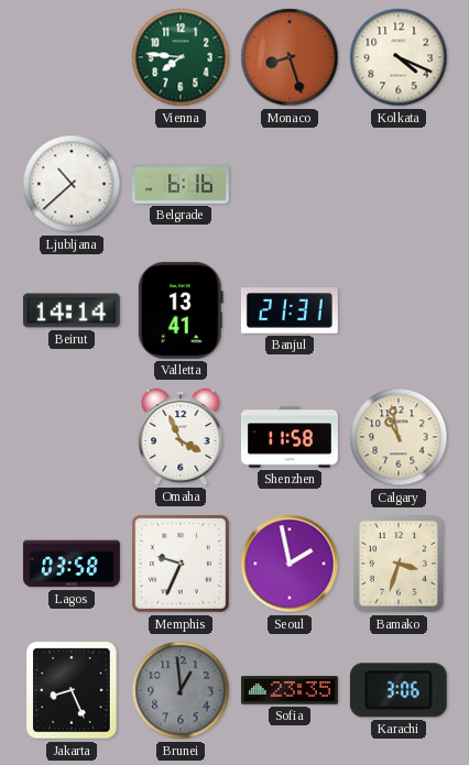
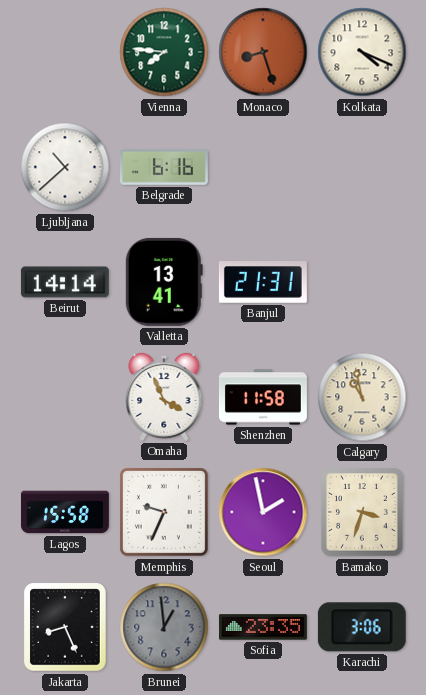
Lagos: 03:58 -> 15:58 (65, 512)
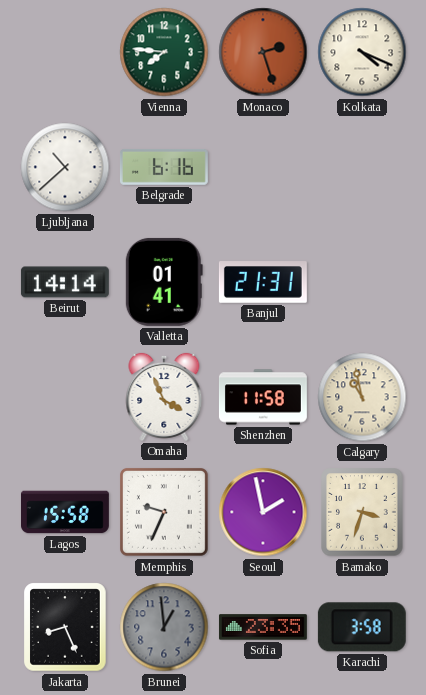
Monaco: 8:27 -> 2:27 (263, 52)
Valletta: 13:41 -> 01:41 (164, 282)
Karachi: 3:06 -> 3:58 (362, 627)
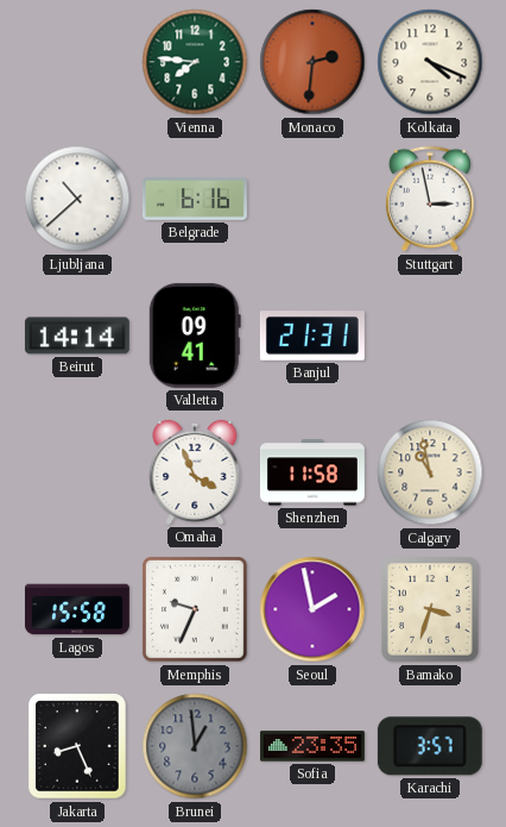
Monaco: 2:27 -> 2:31 (312, 62)
Stuttgart: none -> 2:58 (430, 199)
Valletta: 01:41 -> 09:41 (195, 336)
Karachi: 3:58 -> 3:57 (430, 746)
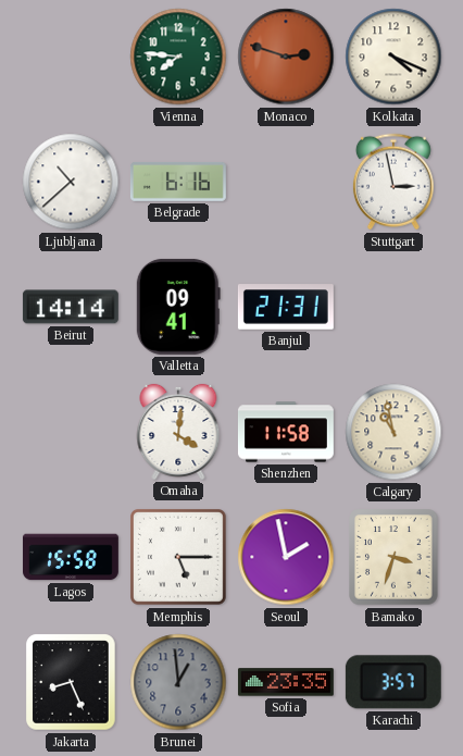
Monaco: 2:31 -> 2:48 (286, 57)
Omaha: 3:56 -> 4:01 (178, 432)
Memphis: 9:34 -> 5:15 (178, 557)
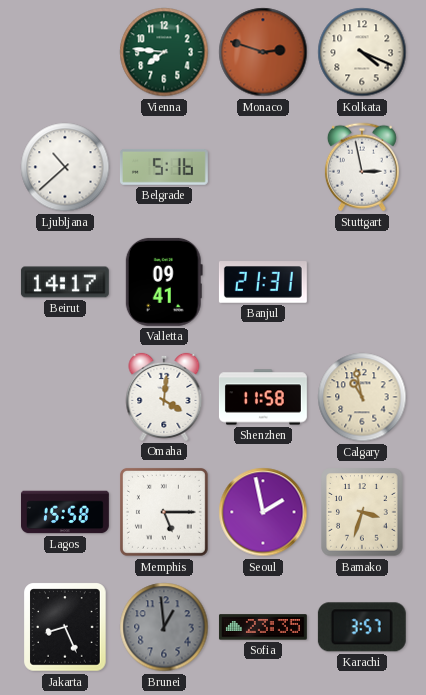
Belgrade: 6:16 -> 5:16 (164, 167)
Beirut: 14:14 -> 14:17 (65, 282)
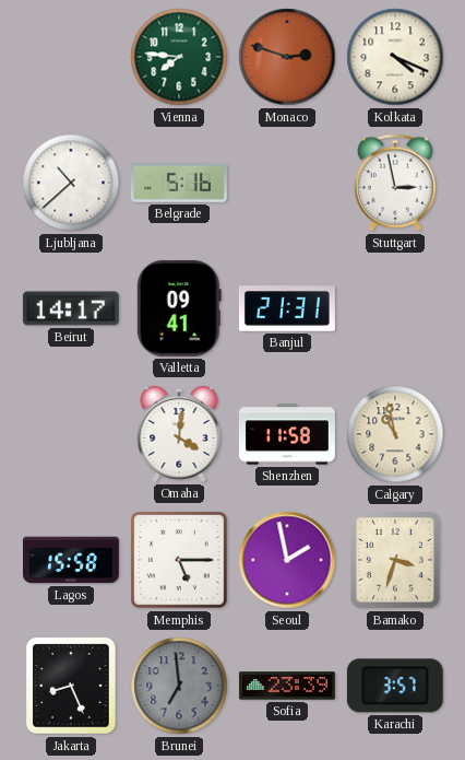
Brunei: 12:59 -> 6:59 (179, 686)
Sofia: 23:35 -> 23:39 (287, 686)
